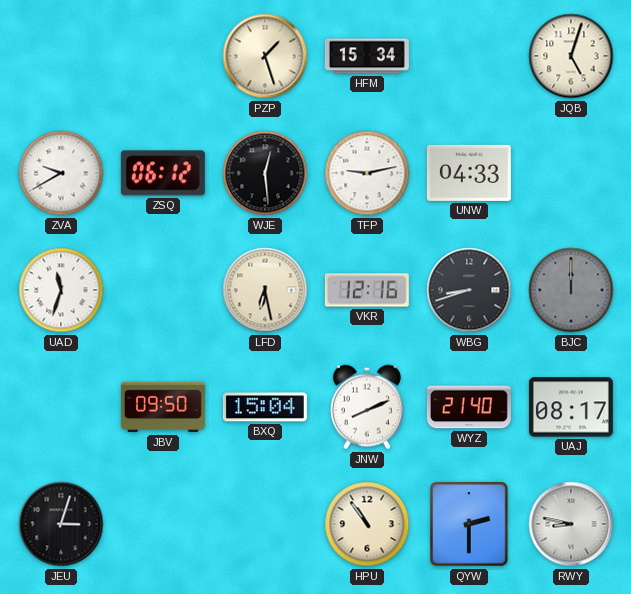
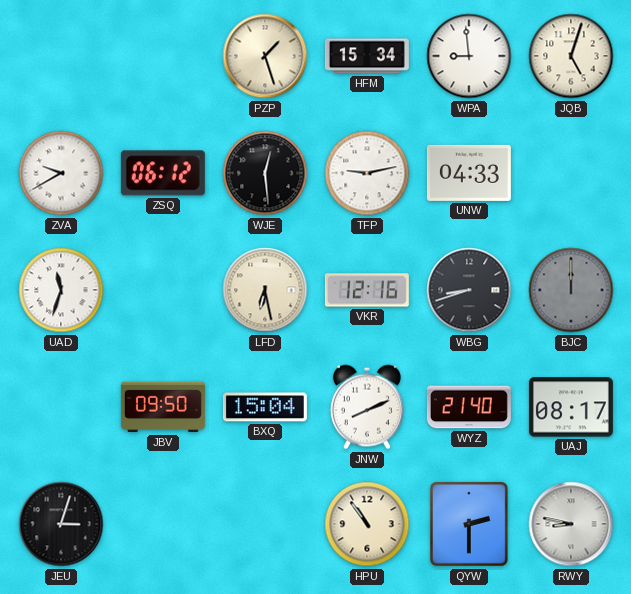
WPA: none -> 8:59 (469, 56)
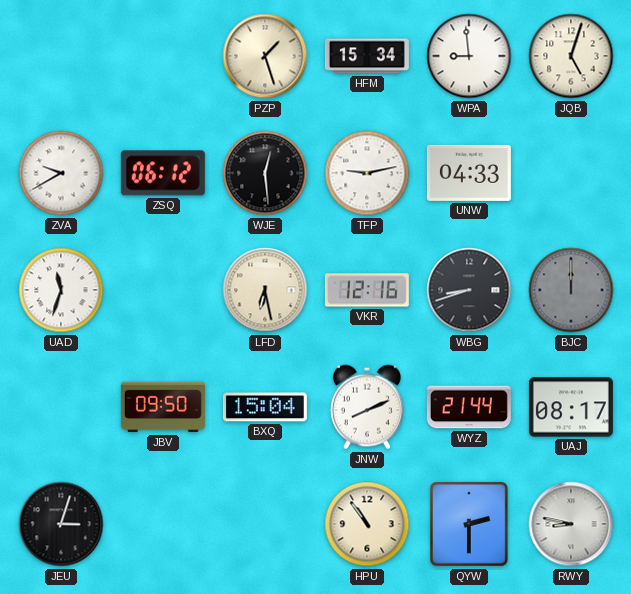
WYZ: 21:40 -> 21:44 (469, 407)
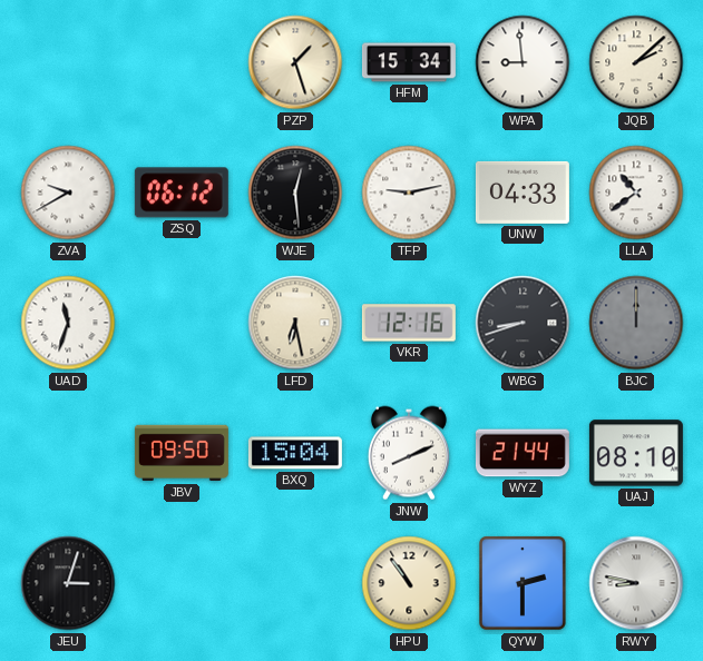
JQB: 5:03 -> 2:08 (636, 62)
LLA: none -> 10:39 (636, 193)
UAJ: 08:17 -> 08:10 (636, 453)
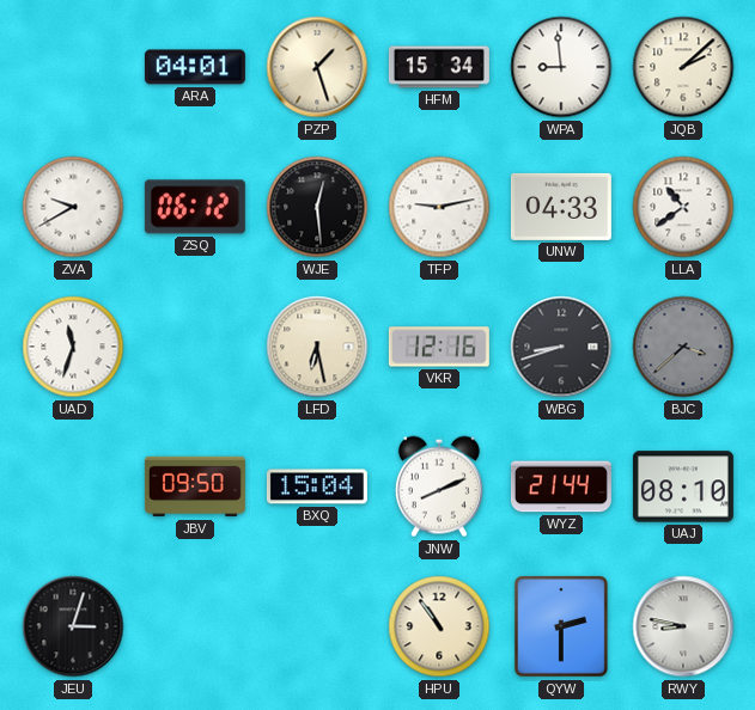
ARA: none -> 04:01 (195, 67)
BJC: 12:00 -> 3:38 (683, 347)
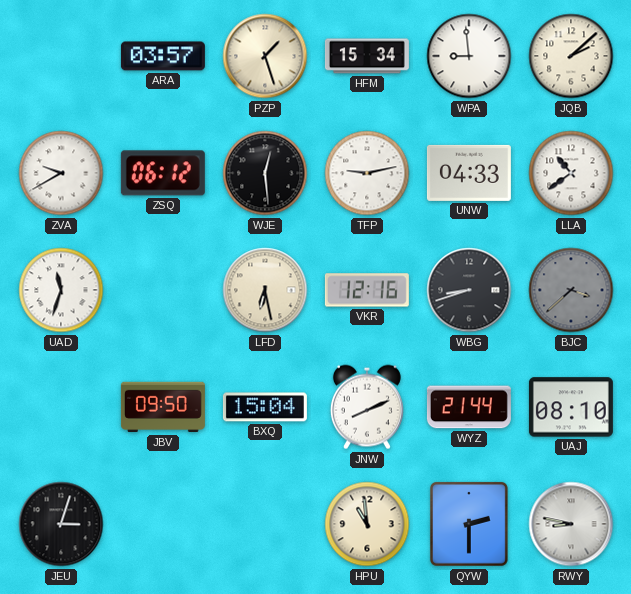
ARA: 04:01 -> 03:57 (163, 56)
HPU: 10:54 -> 10:59 (367, 524)
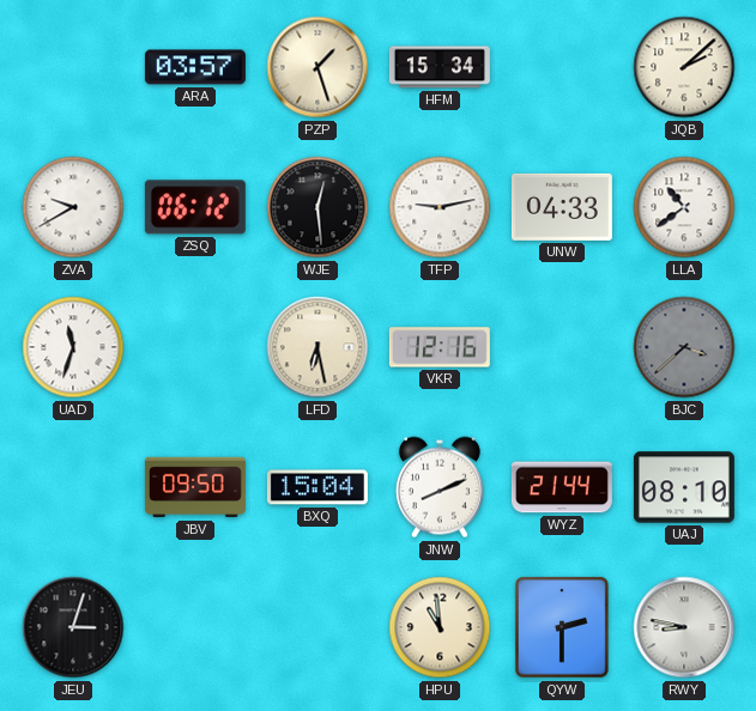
WPA: 8:59 -> none (469, 56)
WBG: 8:42 -> none (469, 290)
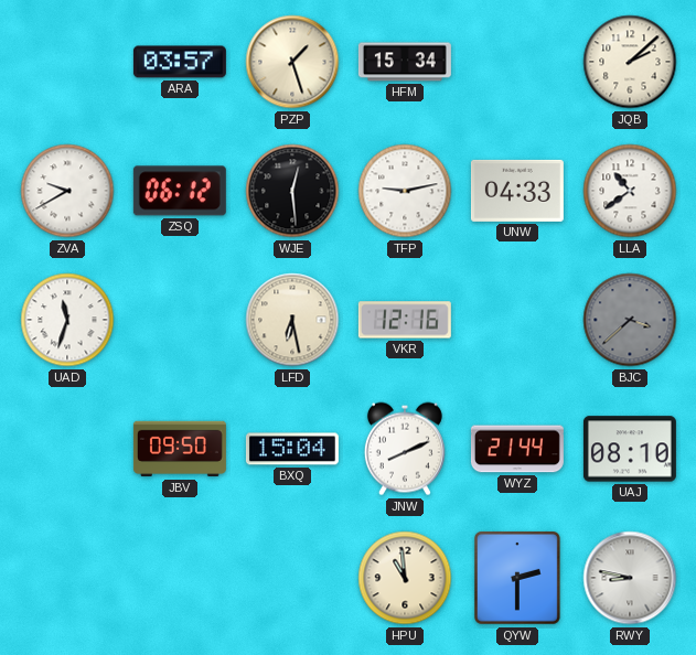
JEU: 3:03 -> none (73, 627)
